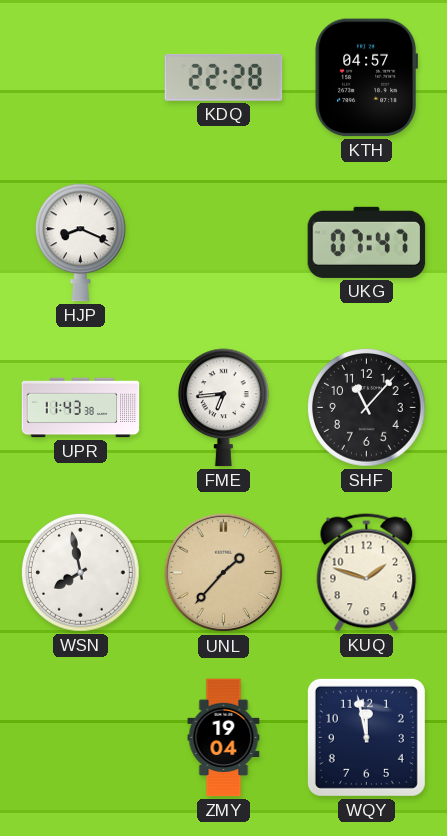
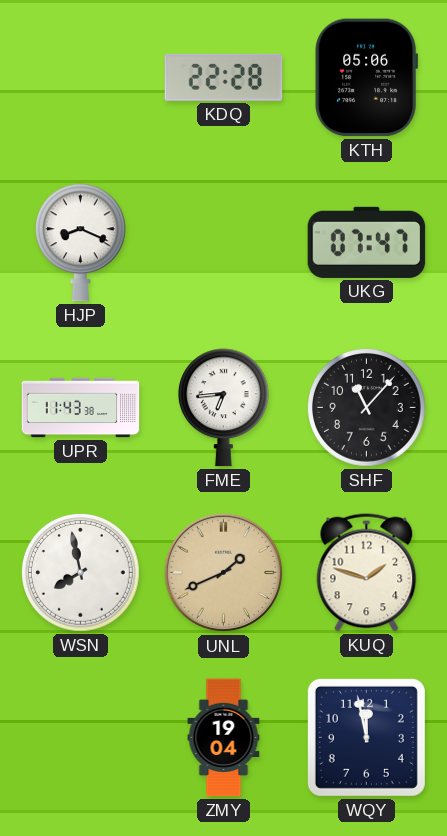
KTH: 04:57 -> 05:06 (366, 78)
UNL: 1:37 -> 1:41 (224, 573)
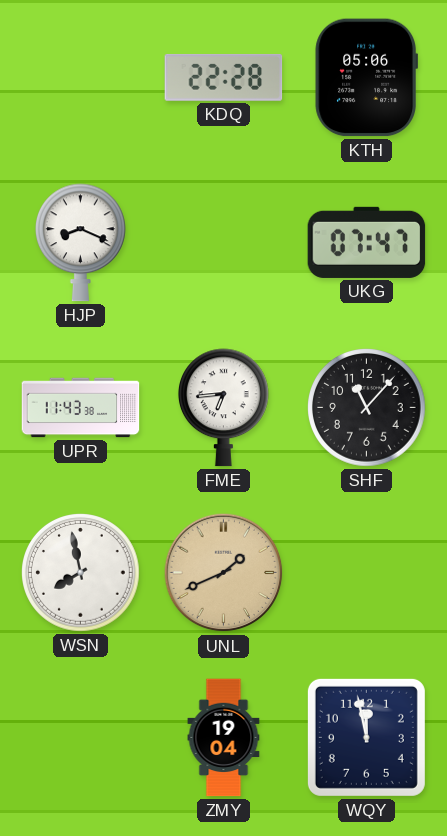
KUQ: 1:48 -> none (367, 573)
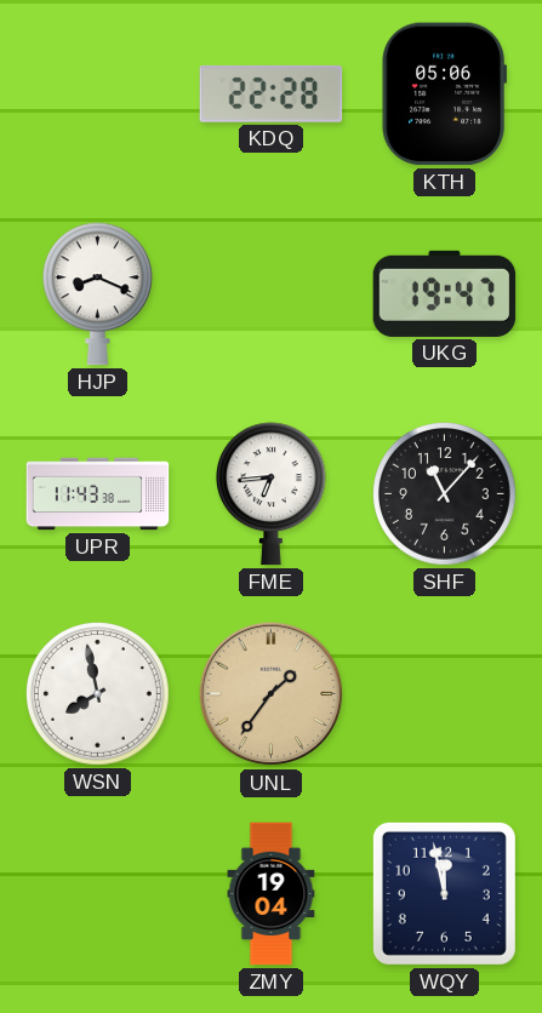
UKG: 07:47 -> 19:47 (445, 293)
UNL: 1:41 -> 1:36 (272, 694)
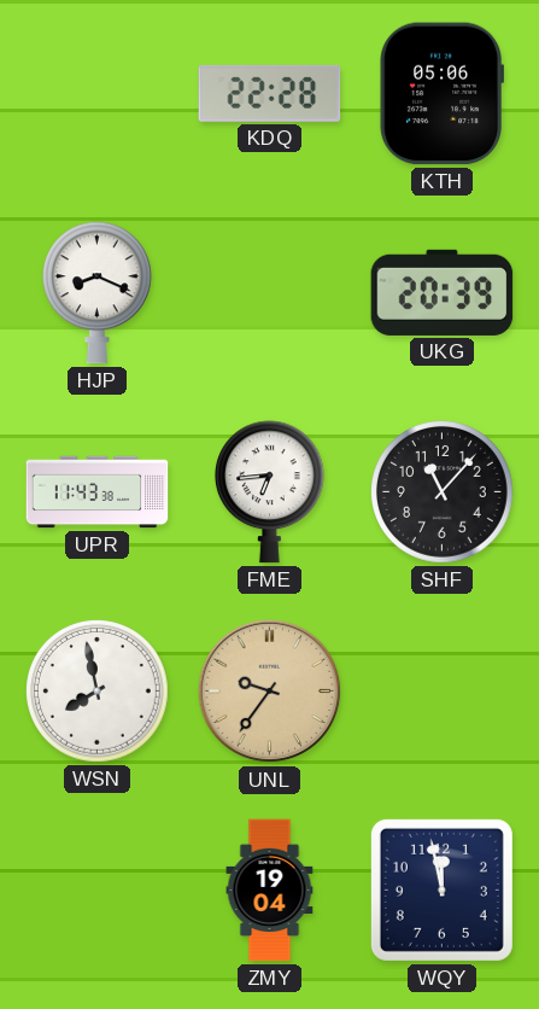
UKG: 19:47 -> 20:39 (443, 292)
UNL: 1:36 -> 9:36 (270, 692)
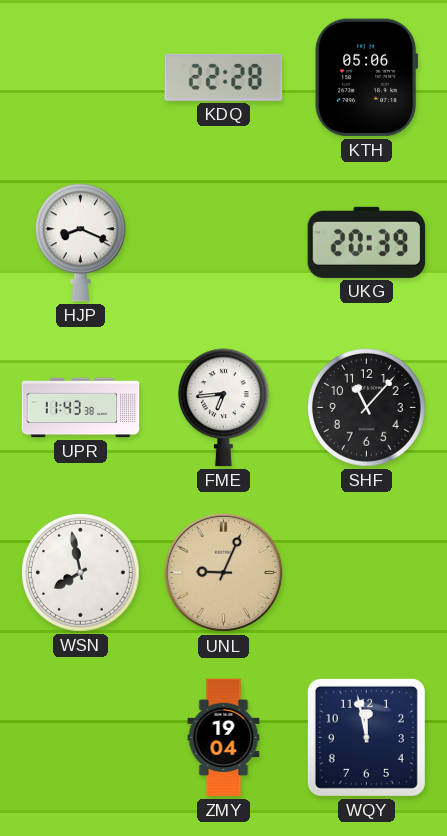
UNL: 9:36 -> 9:04 (224, 573)
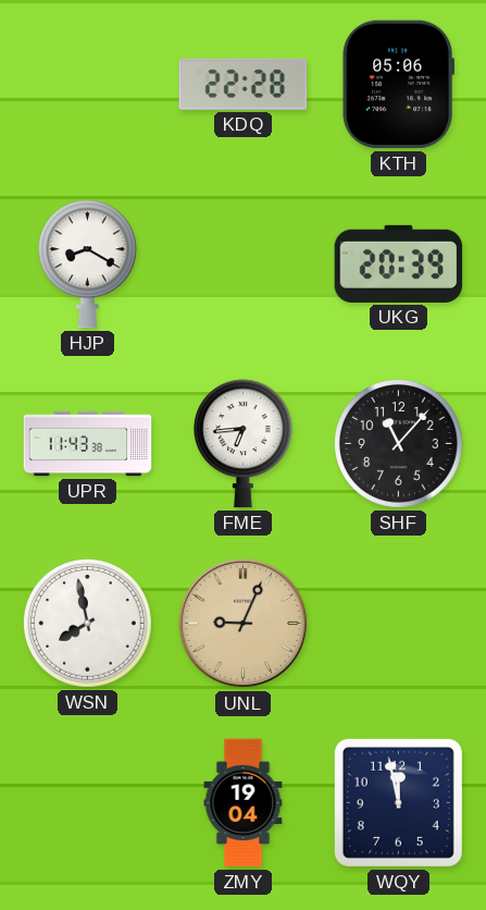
HJP: 8:19 -> 8:20 (87, 265)
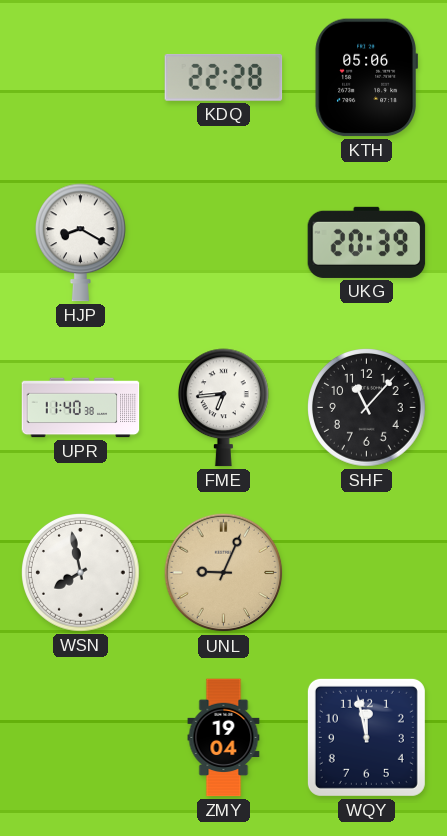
UPR: 11:43 -> 11:40 (81, 408)
